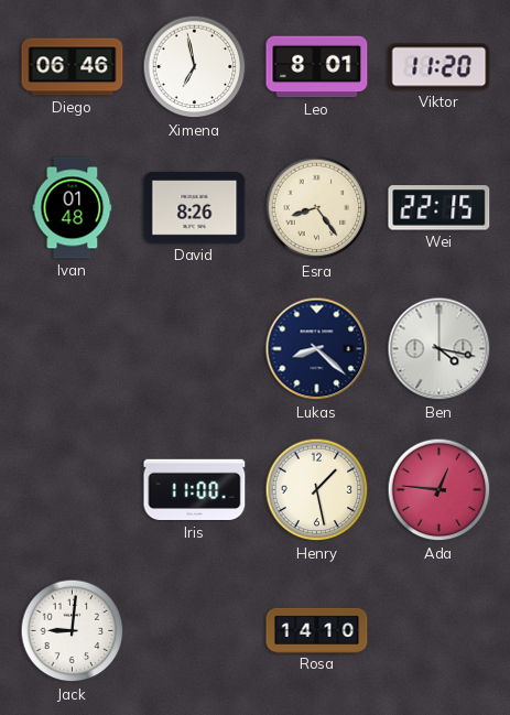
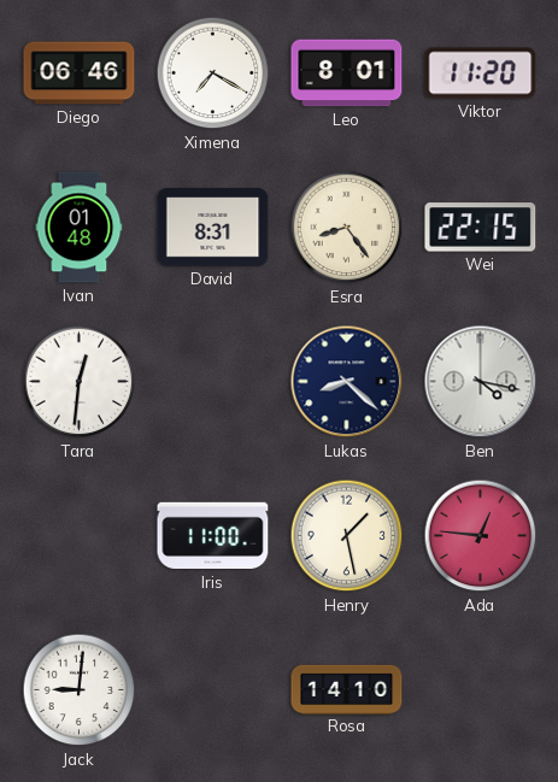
Ximena: 6:58 -> 7:20 (213, 74)
David: 8:26 -> 8:31 (213, 228)
Tara: none -> 12:31 (80, 382)
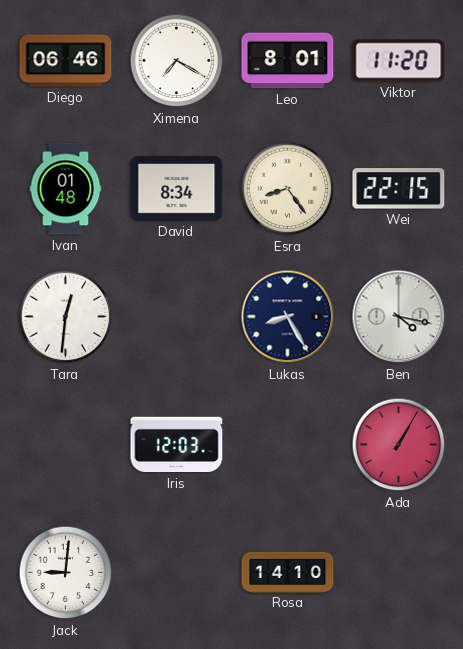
David: 8:31 -> 8:34 (177, 189)
Lukas: 8:22 -> 8:25 (288, 317)
Iris: 11:00 -> 12:03 (177, 445)
Henry: 1:28 -> none (347, 536)
Ada: 12:46 -> 1:05 (399, 445)
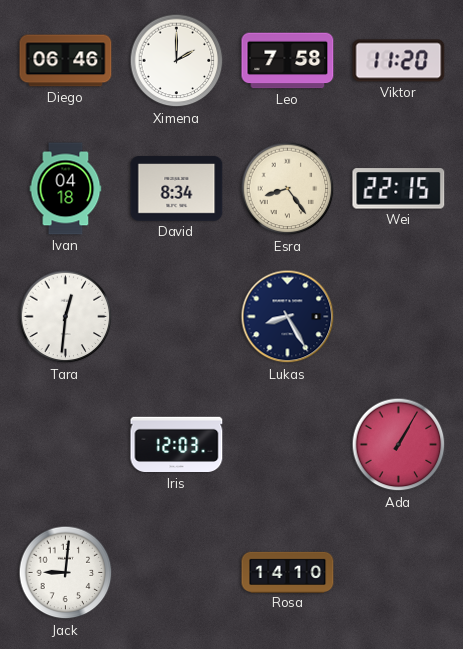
Ximena: 7:20 -> 2:00 (177, 61)
Leo: 8:01 -> 7:58 (288, 61)
Ivan: 01:48 -> 04:18 (66, 189)
Ben: 4:17 -> none (399, 317)
